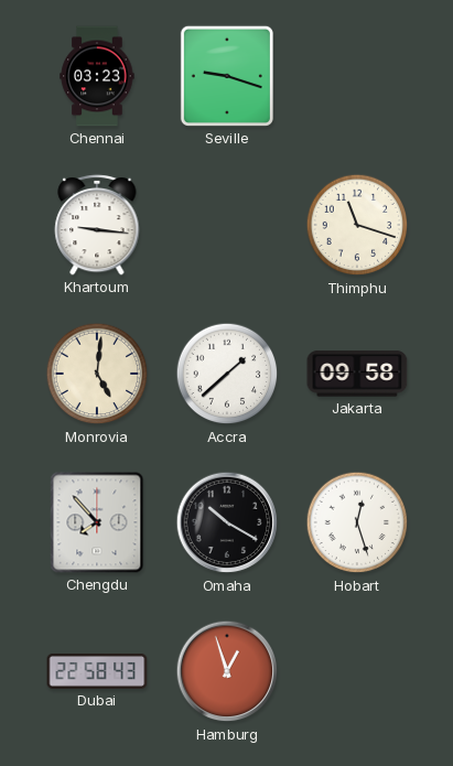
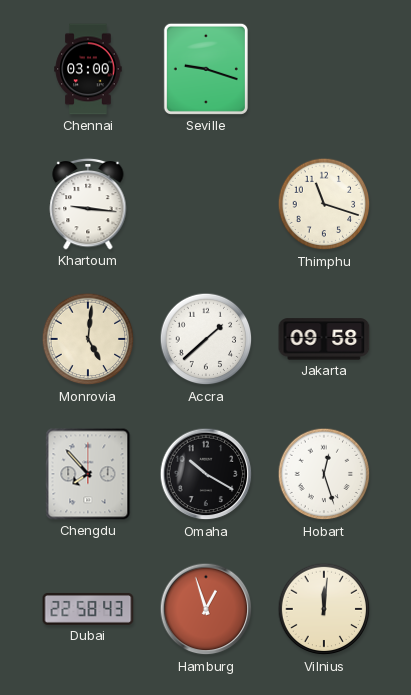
Chennai: 03:23 -> 03:00 (88, 69)
Vilnius: none -> 12:01 (324, 609)
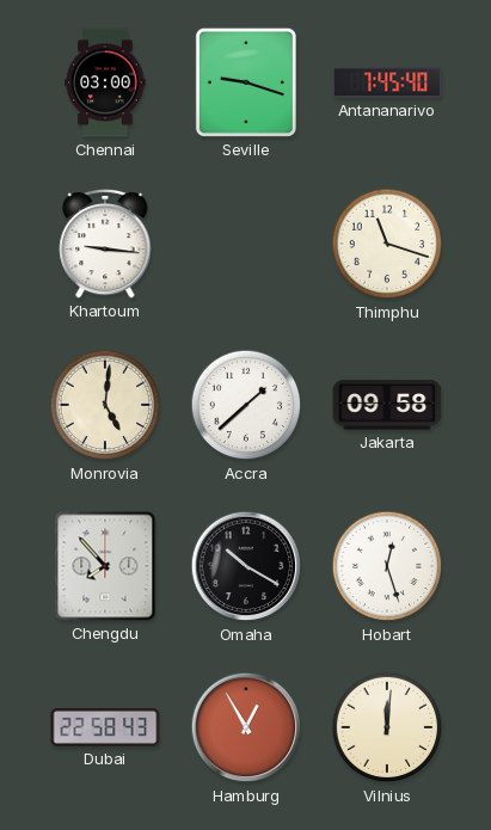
Antananarivo: none -> 7:45 (387, 82)
Hamburg: 12:57 -> 12:55 (246, 727)
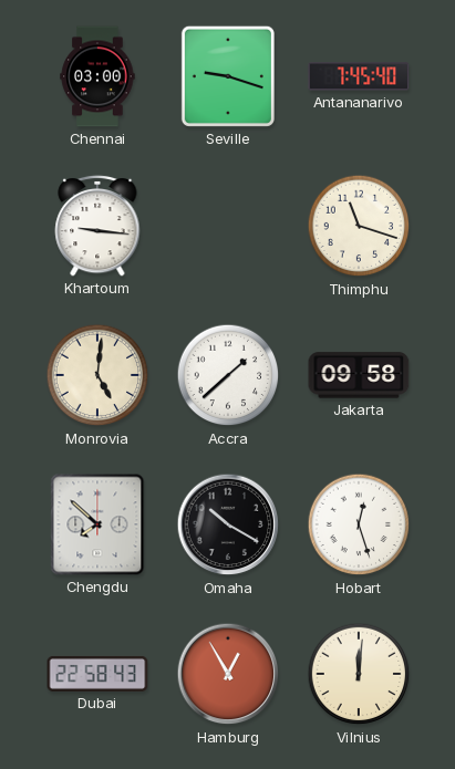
Chengdu: 7:53 -> 7:52 (97, 524)
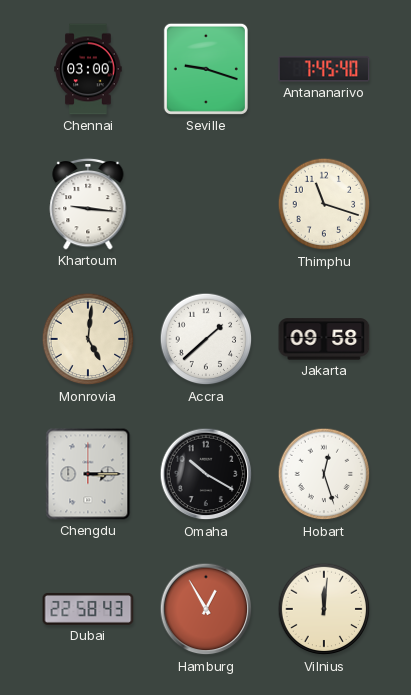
Chengdu: 7:52 -> 3:15 (88, 474)
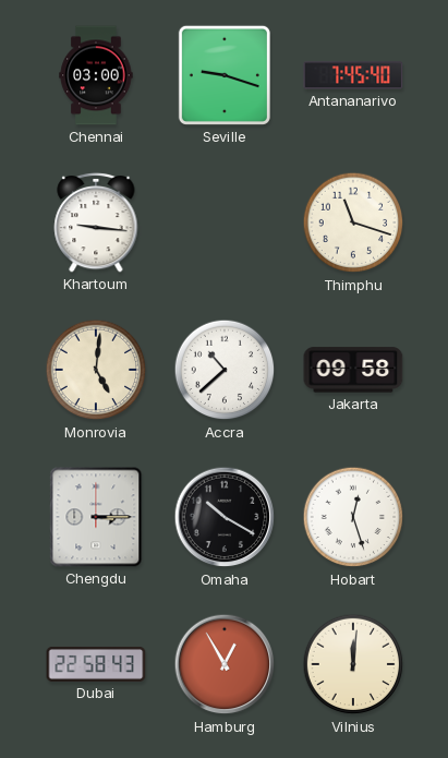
Accra: 1:38 -> 10:38 (225, 370)
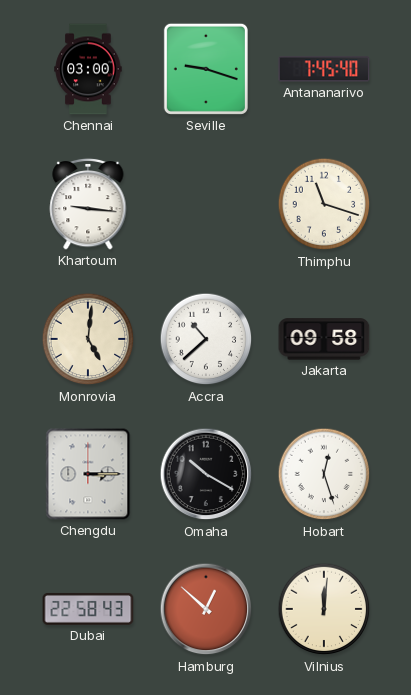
Hamburg: 12:55 -> 12:52 (206, 609)
